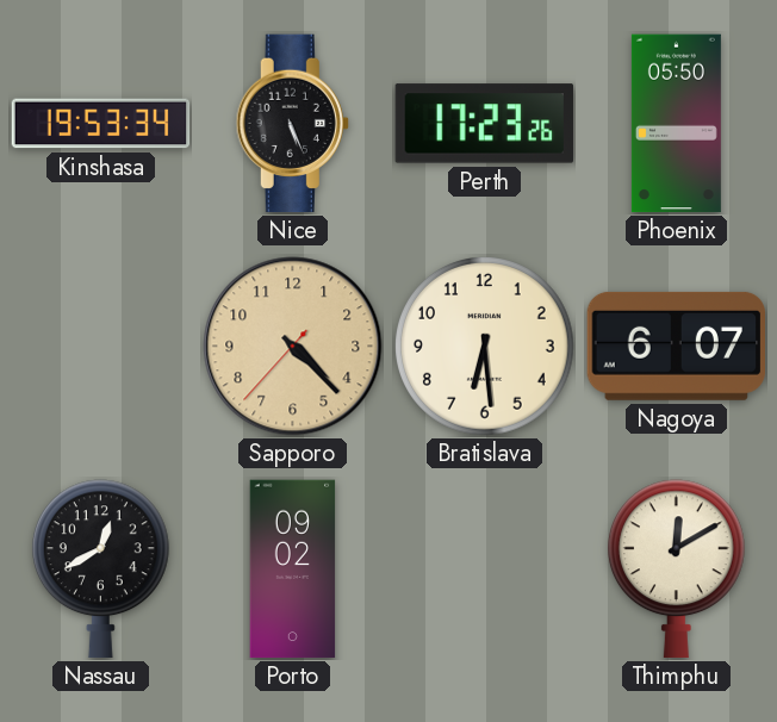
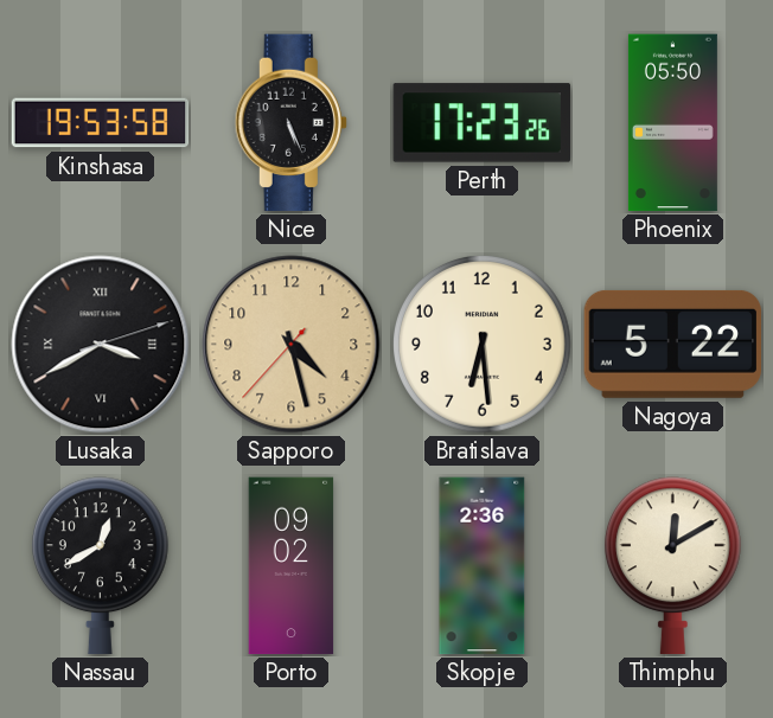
Kinshasa: 19:53:34 -> 19:53:58 (101, 123)
Lusaka: none -> 3:40 (101, 345)
Sapporo: 4:22 -> 4:27 (292, 345)
Nagoya: 6:07 -> 5:22 (673, 344)
Skopje: none -> 2:36 (483, 566)
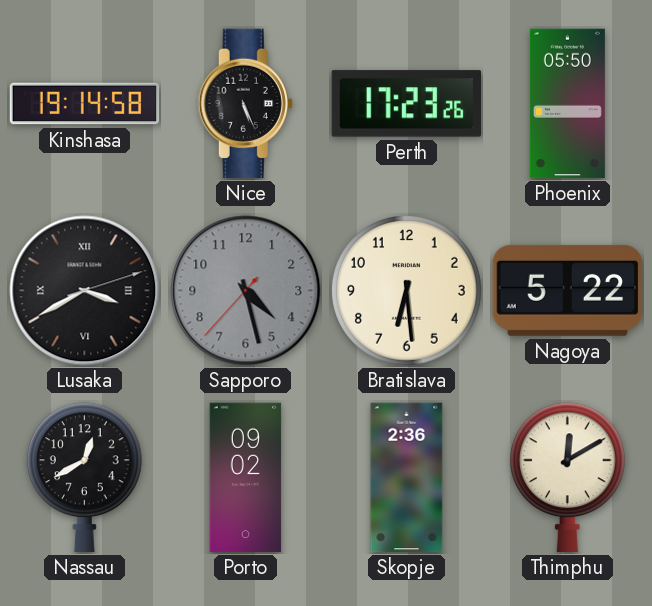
Kinshasa: 19:53 -> 19:14 (85, 104)
Sapporo dial: champagne -> grey (246, 291)
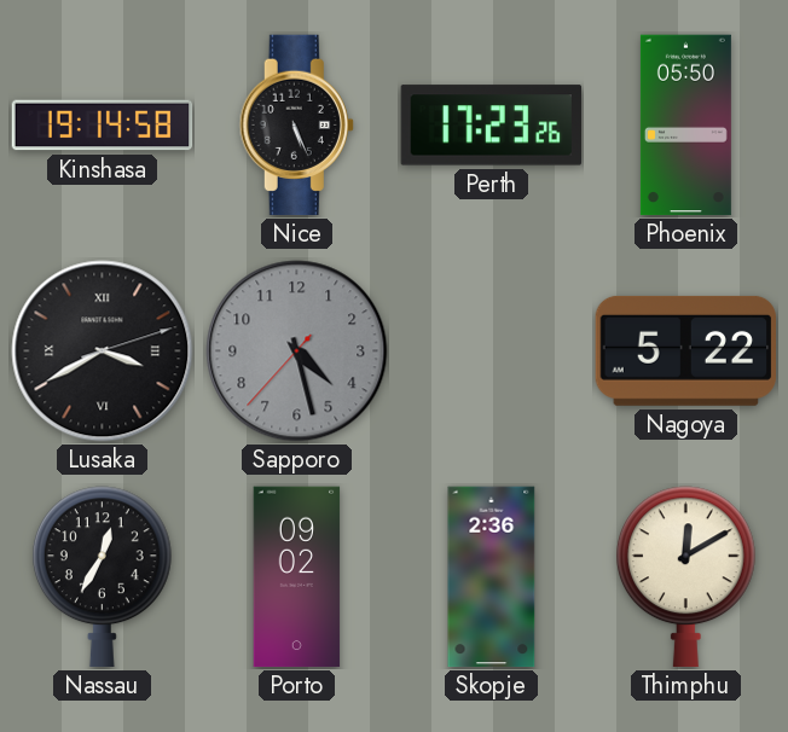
Bratislava: 6:29 -> none (407, 291)
Nassau: 12:40 -> 12:35 (102, 577)
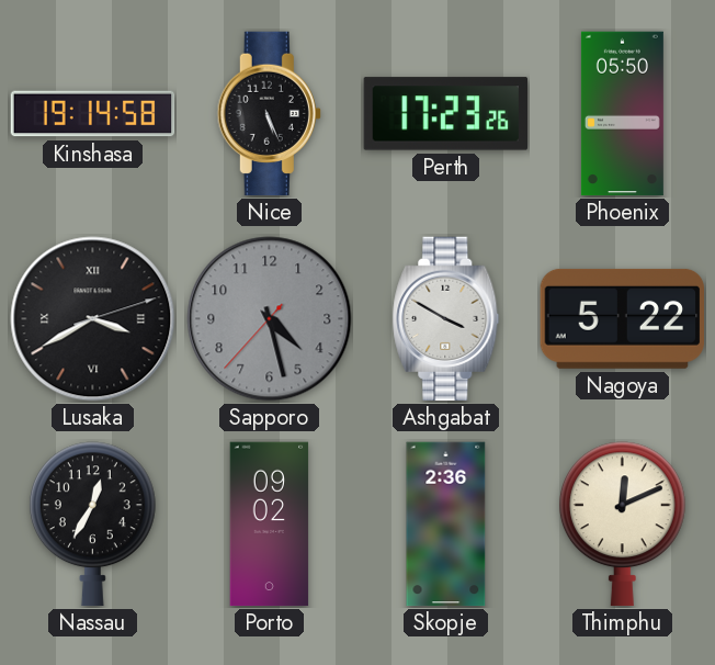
Ashgabat: none -> 3:50 (446, 319)
Thimphu: 12:10 -> 12:11 (622, 525)
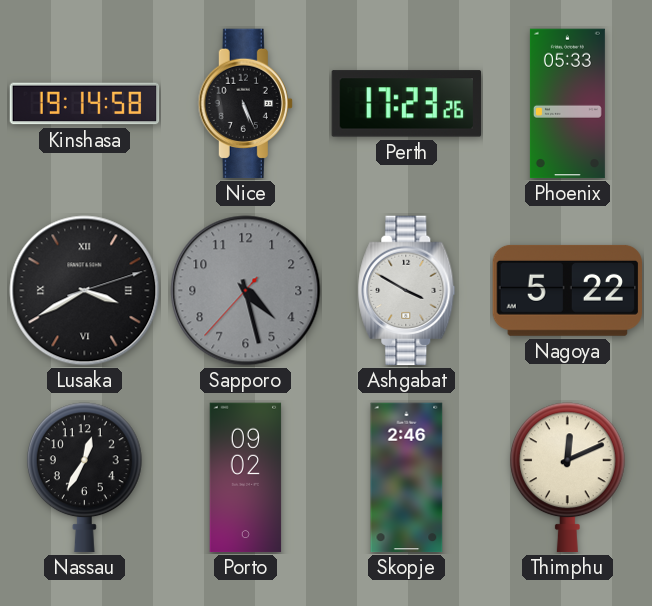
Phoenix: 05:50 -> 05:33 (567, 104)
Skopje: 2:36 -> 2:46 (407, 478)
